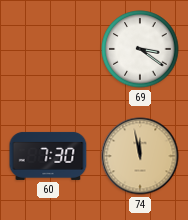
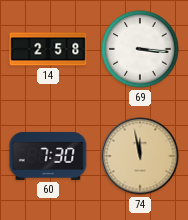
14: none -> 2:58 (48, 49)
69: 3:21 -> 3:16 (140, 49)
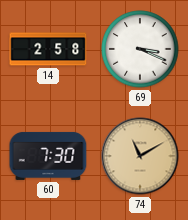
69: 3:16 -> 3:19 (140, 49)
74: 11:58 -> 11:10 (140, 156)
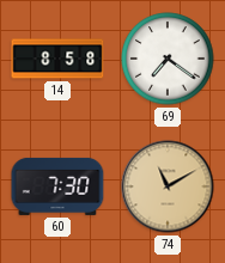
14: 2:58 -> 8:58 (57, 59)
69: 3:19 -> 7:21 (168, 59)
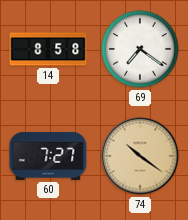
60: 7:30 -> 7:27 (48, 156)
74: 11:10 -> 10:21 (140, 156)
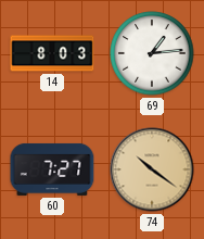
14: 8:58 -> 8:03 (52, 53)
69: 7:21 -> 1:14 (152, 53)
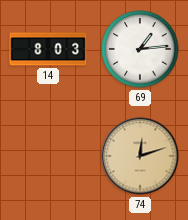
60: 7:27 -> none (52, 169)
74: 10:21 -> 12:12 (140, 156)
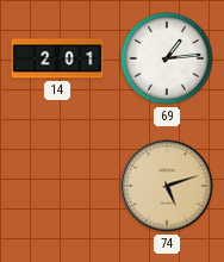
14: 8:03 -> 2:01 (57, 58)
74: 12:12 -> 5:12 (167, 186)
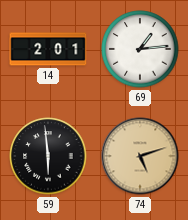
59: none -> 5:59 (48, 156)
